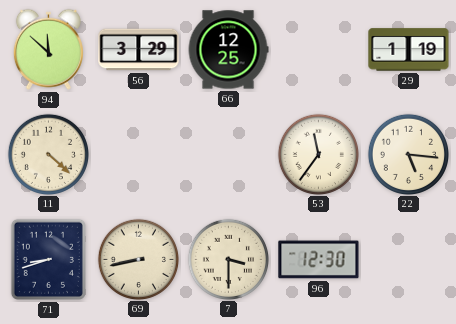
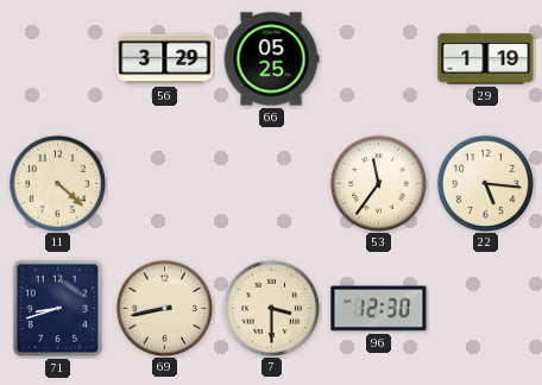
94: 11:52 -> none (48, 49)
66: 12:25 -> 05:25 (271, 59)
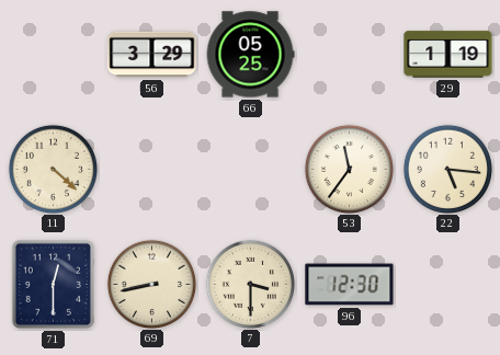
71: 8:42 -> 12:30 (53, 284)
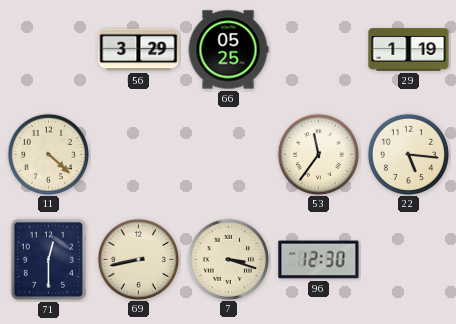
7: 3:30 -> 3:18 (228, 259)
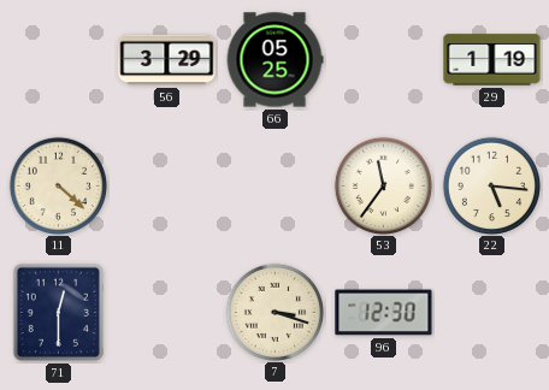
69: 8:43 -> none (138, 259)
